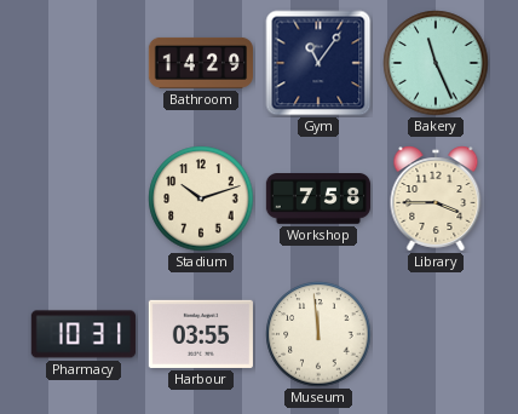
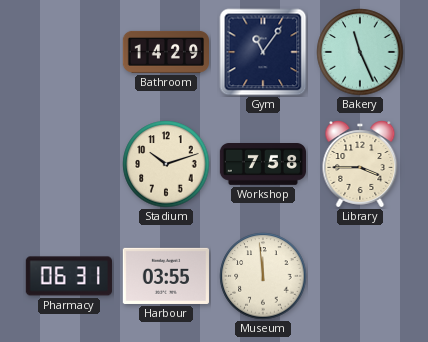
Pharmacy: 10:31 -> 06:31 (69, 276)
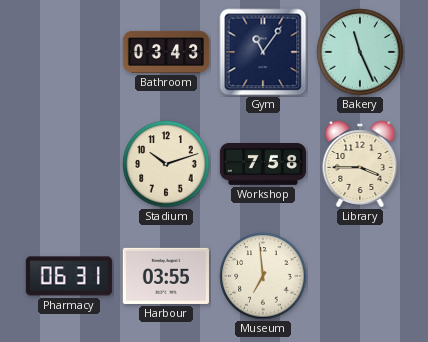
Bathroom: 14:29 -> 03:43 (165, 52)
Museum: 11:59 -> 6:59 (263, 276)
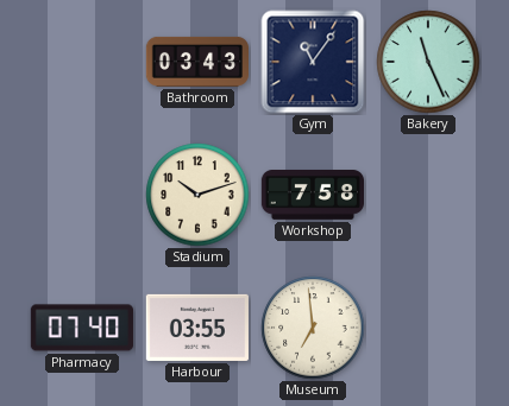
Library: 3:45 -> none (360, 164)
Pharmacy: 06:31 -> 07:40 (82, 328)
